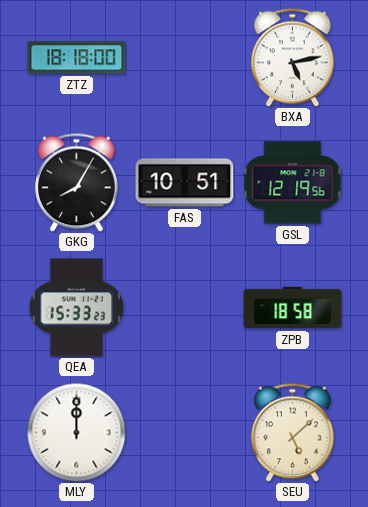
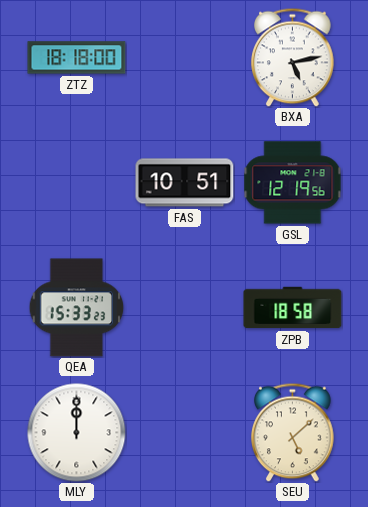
GKG: 8:05 -> none (77, 182)
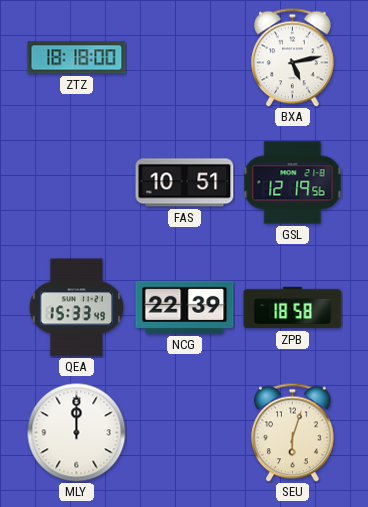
QEA: 15:33:23 -> 15:33:49 (77, 308)
NCG: none -> 22:39 (185, 307)
SEU: 5:08 -> 6:03 (293, 432)
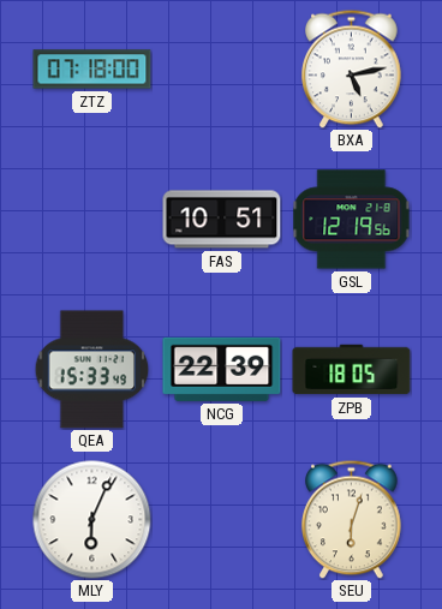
ZTZ: 18:18 -> 07:18 (92, 70)
ZPB: 18:58 -> 18:05 (352, 370)
MLY: 12:00 -> 6:04 (92, 520)
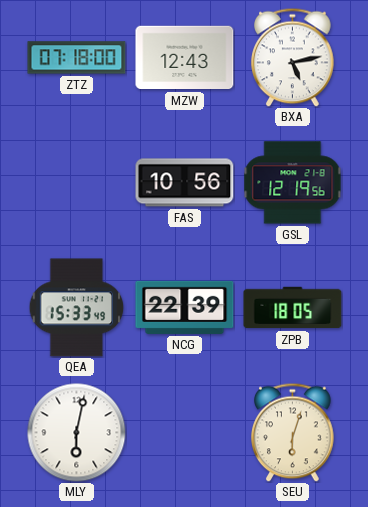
MZW: none -> 12:43 (185, 58)
FAS: 10:51 -> 10:56 (185, 183)
MLY: 6:04 -> 6:02 (77, 433)
